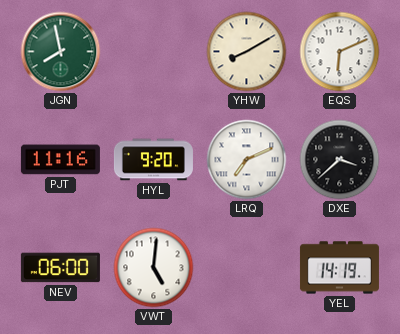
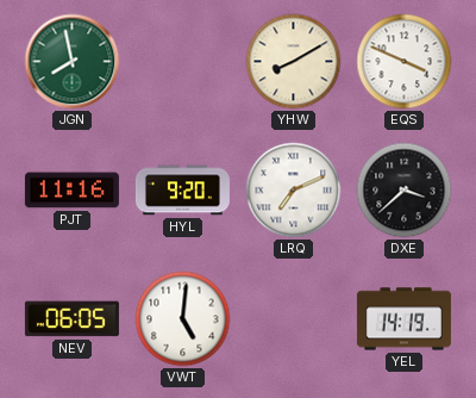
EQS: 6:11 -> 3:49 (405, 62)
NEV: 06:00 -> 06:05 (71, 319)
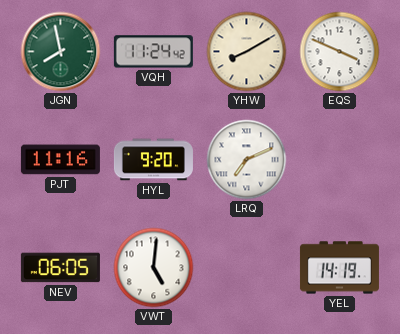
VQH: none -> 11:24 (153, 52)
DXE: 3:38 -> none (405, 191)
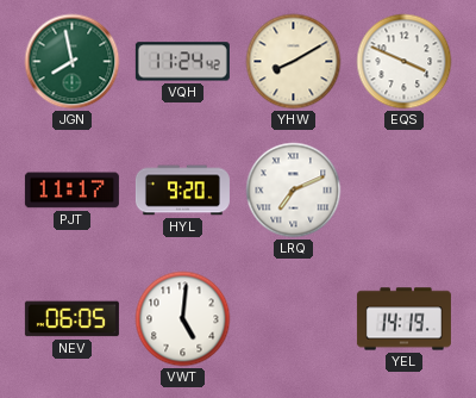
PJT: 11:16 -> 11:17 (71, 191)
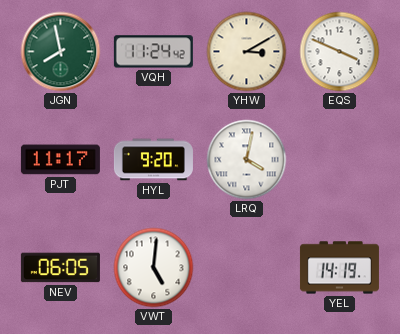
YHW: 8:10 -> 3:10 (247, 52)
LRQ: 7:11 -> 4:02 (247, 160)
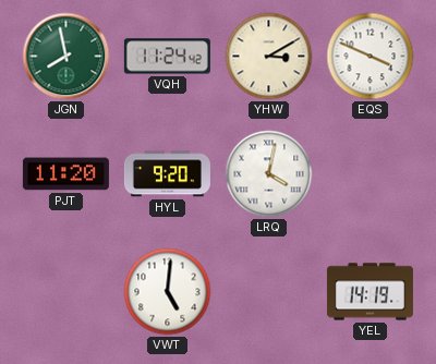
PJT: 11:17 -> 11:20 (65, 174)
NEV: 06:05 -> none (60, 268)
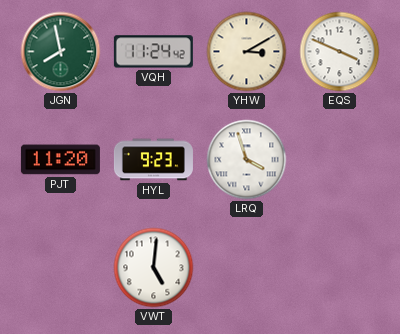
HYL: 9:20 -> 9:23 (153, 160)
LRQ: 4:02 -> 3:57 (247, 160)
YEL: 14:19 -> none (370, 292)
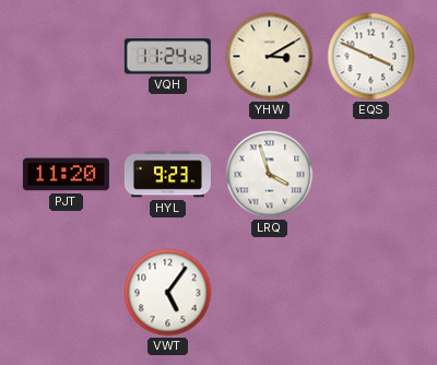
JGN: 7:58 -> none (61, 52)
VWT: 5:01 -> 5:06 (168, 293)
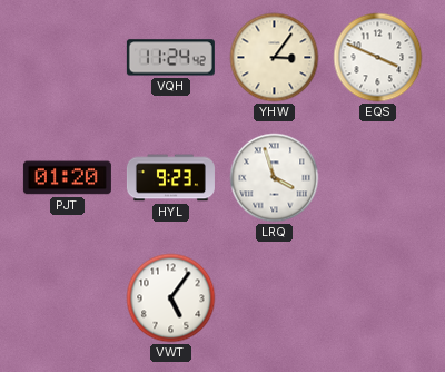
YHW: 3:10 -> 3:06 (275, 58)
PJT: 11:20 -> 01:20 (67, 178)
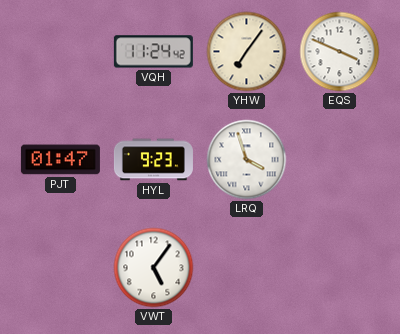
YHW: 3:06 -> 7:06 (247, 52)
PJT: 01:20 -> 01:47 (60, 160)
